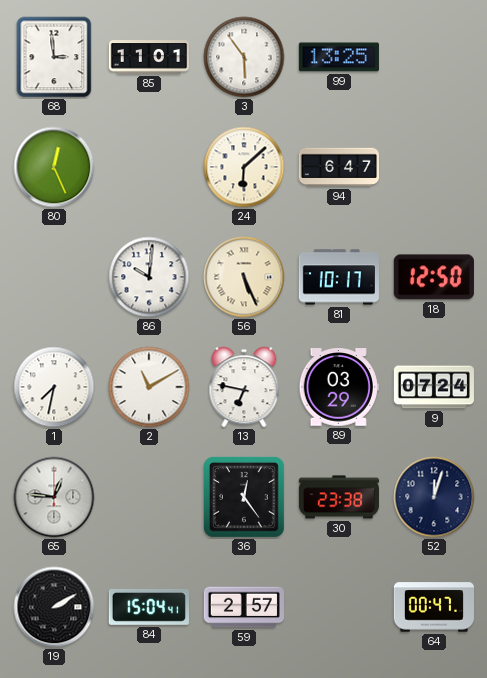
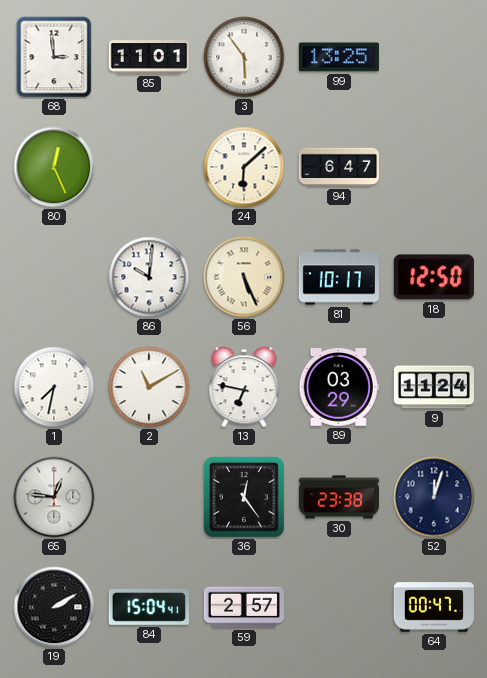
9: 07:24 -> 11:24 (434, 387)
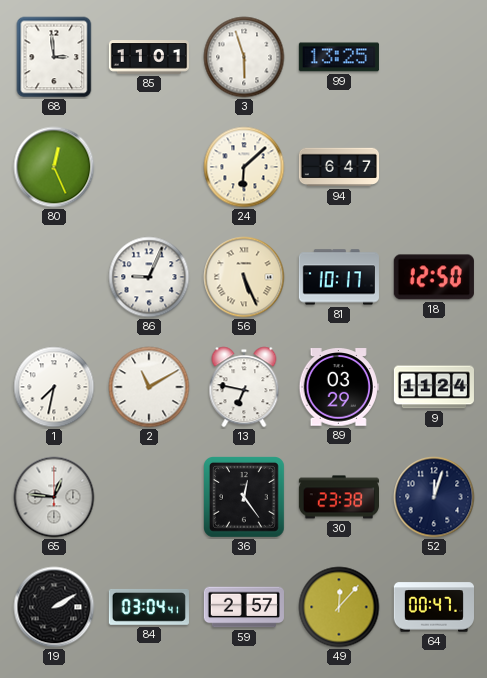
3: 5:54 -> 5:57 (244, 57)
86: 10:01 -> 9:04 (149, 277)
84: 15:04 -> 03:04 (149, 607)
49: none -> 12:07 (339, 607)
